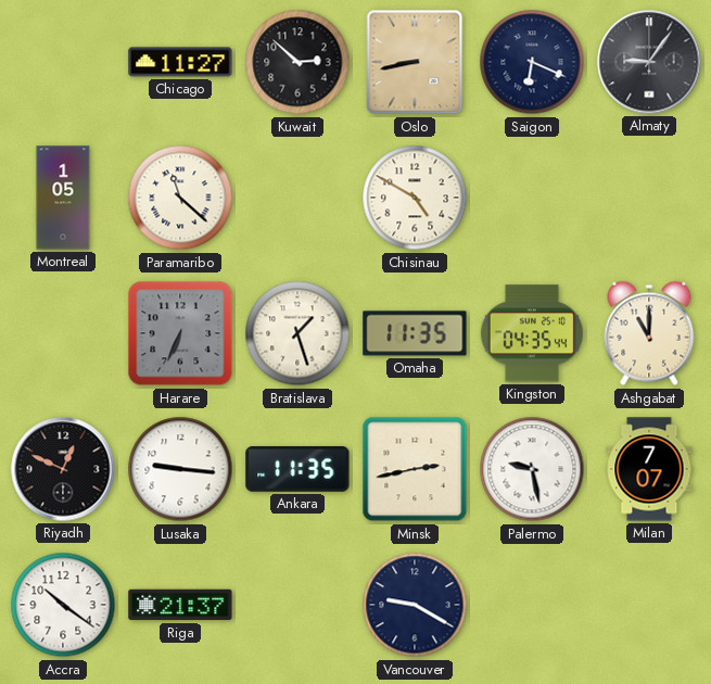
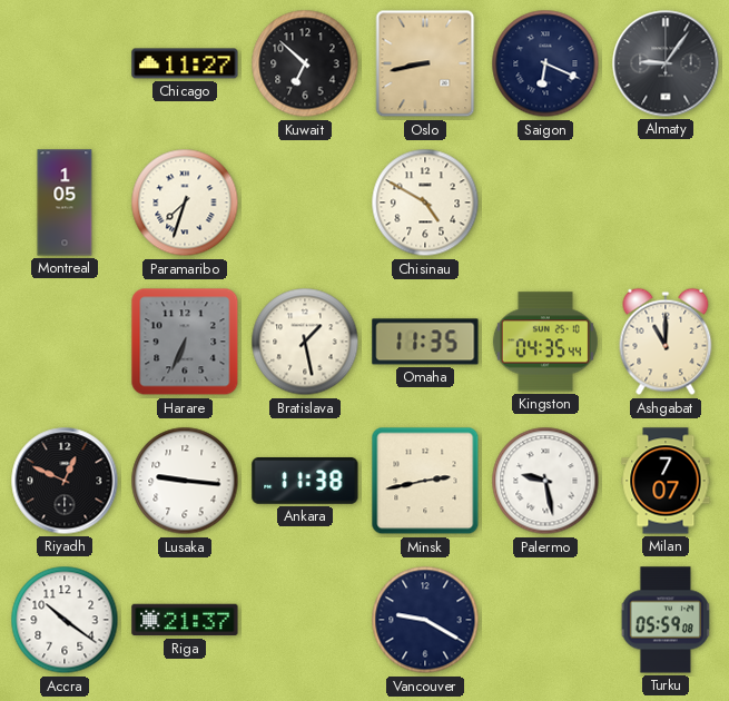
Kuwait: 2:52 -> 6:52 (305, 63)
Paramaribo: 11:22 -> 7:33 (185, 203)
Bratislava: 1:27 -> 1:28 (305, 342)
Ankara: 11:35 -> 11:38 (305, 482)
Turku: none -> 05:59 (664, 620)
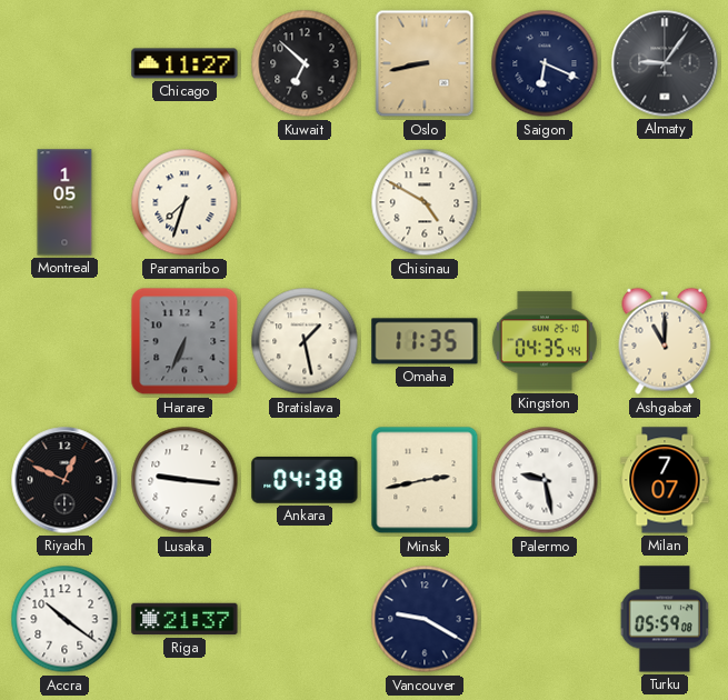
Ankara: 11:38 -> 04:38 (305, 481)
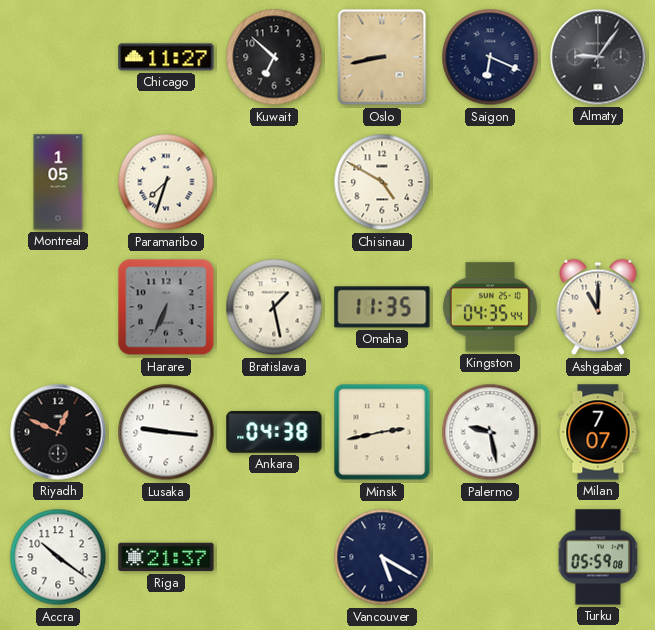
Vancouver: 9:20 -> 5:20 (382, 557)
